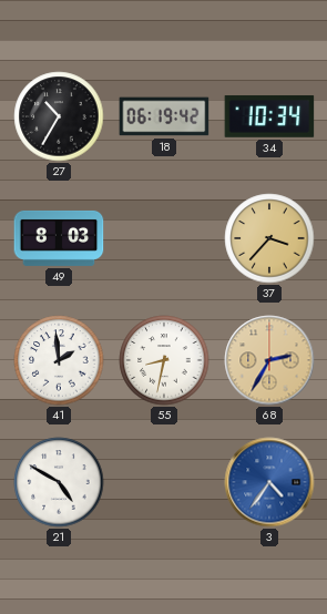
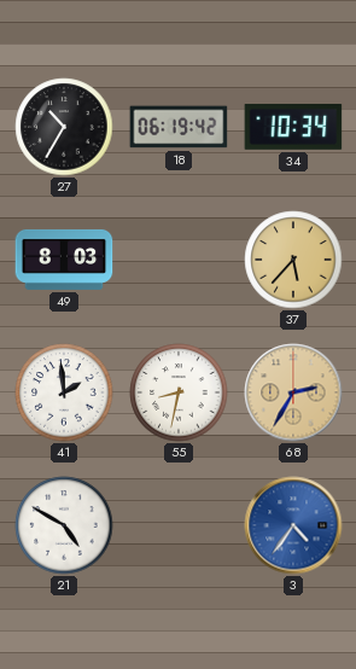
37: 3:37 -> 5:37 (293, 260)
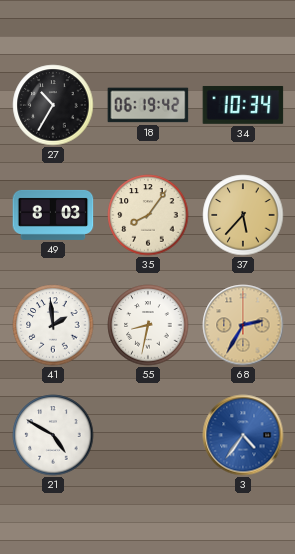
35: none -> 8:06 (148, 215)
